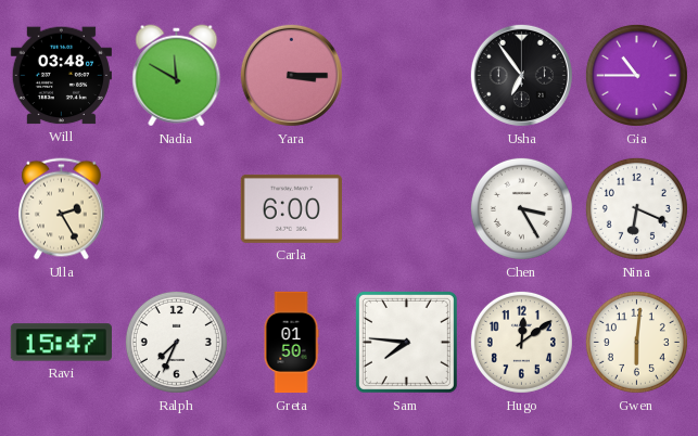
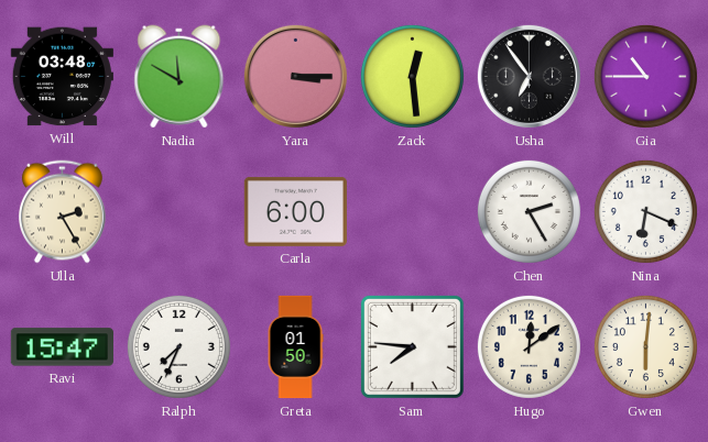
Zack: none -> 12:29 (412, 76)
Chen: 3:25 -> 2:25 (529, 211)
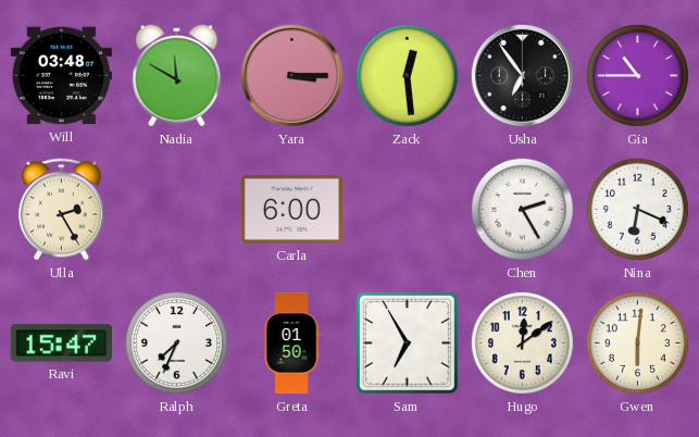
Sam: 7:46 -> 6:55 (407, 342)
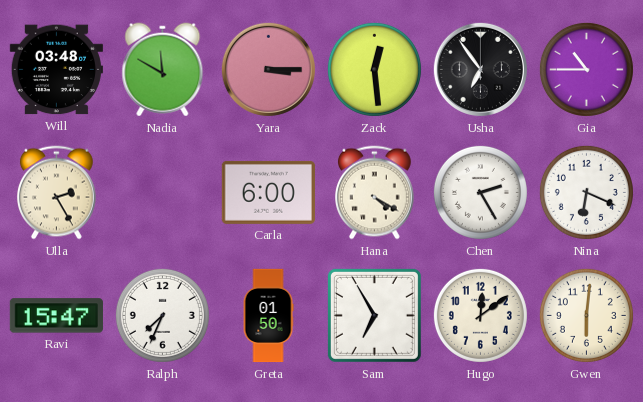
Hana: none -> 4:20 (375, 193)
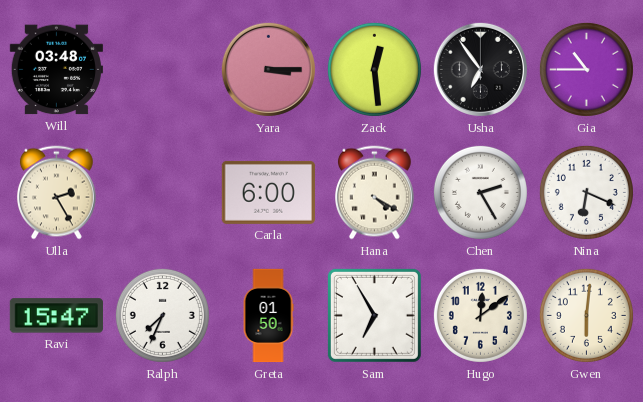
Nadia: 11:50 -> none (163, 70)
